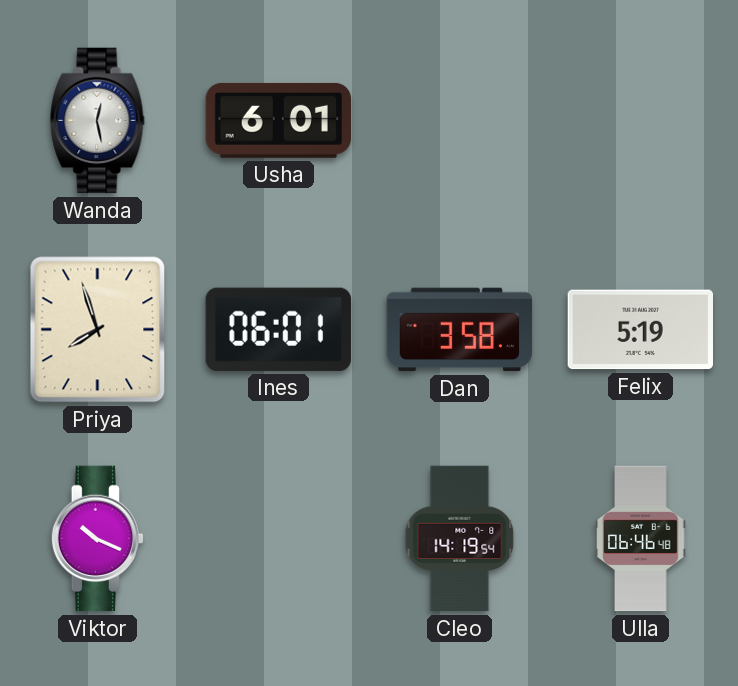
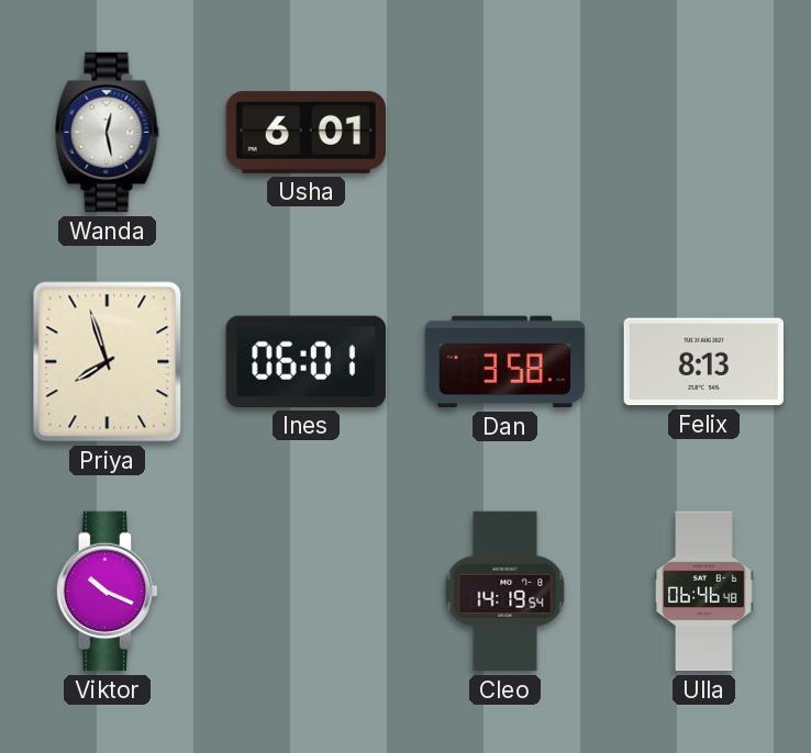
Felix: 5:19 -> 8:13 (703, 362)
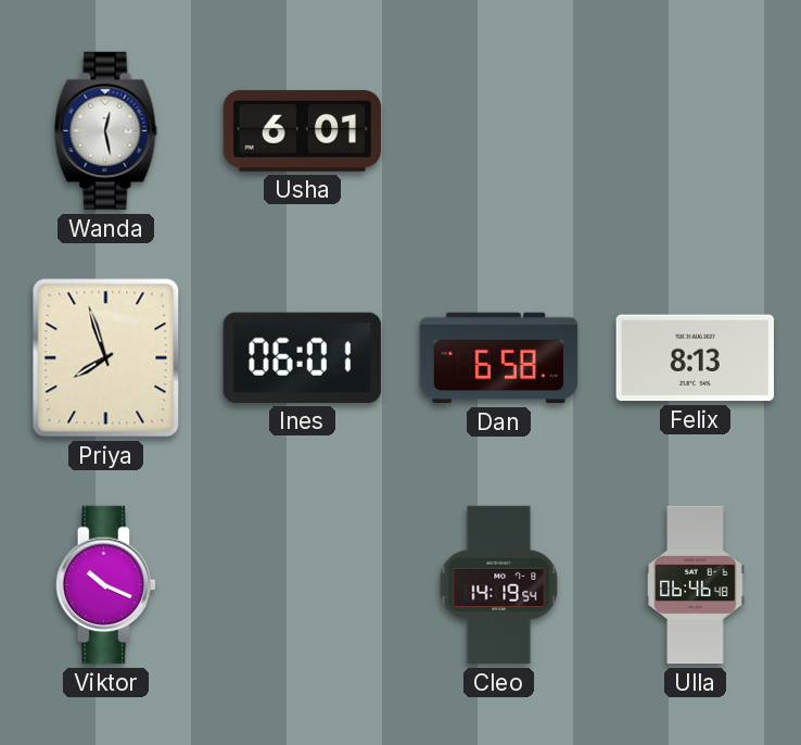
Dan: 3:58 -> 6:58 (499, 358)
